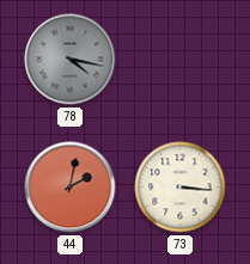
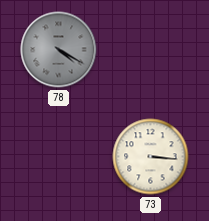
78: 4:17 -> 4:20 (59, 50)
44: 2:02 -> none (71, 188)
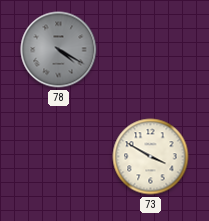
73: 3:16 -> 3:50 (151, 157)
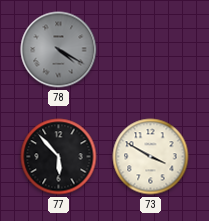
77: none -> 5:53 (59, 157)
